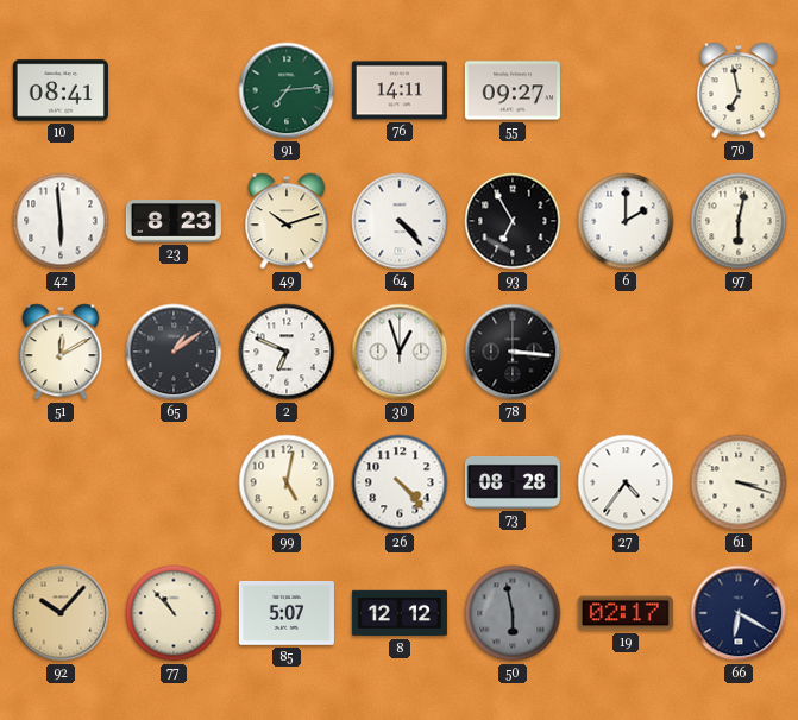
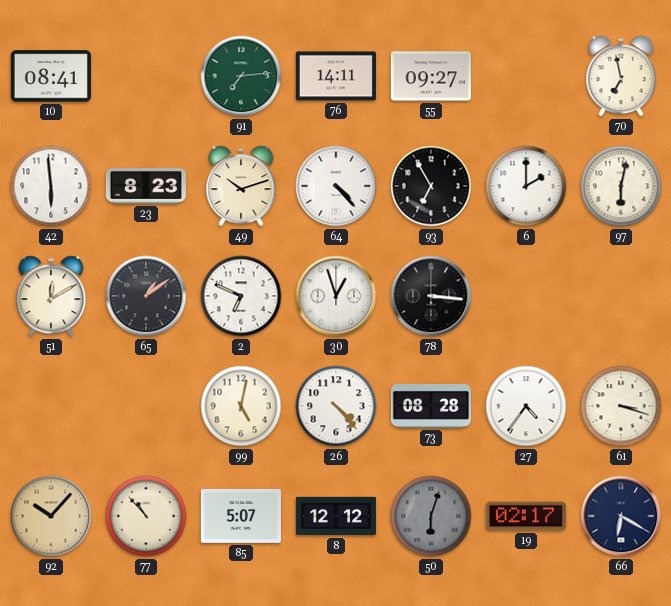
50: 5:58 -> 6:03 (431, 516)
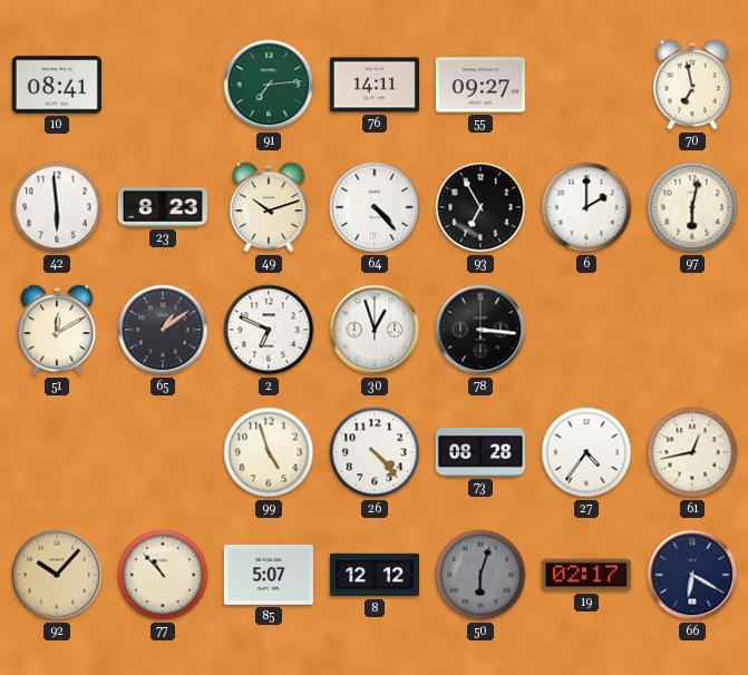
99: 5:02 -> 4:57 (269, 452)
61: 3:18 -> 12:43 (692, 452)
